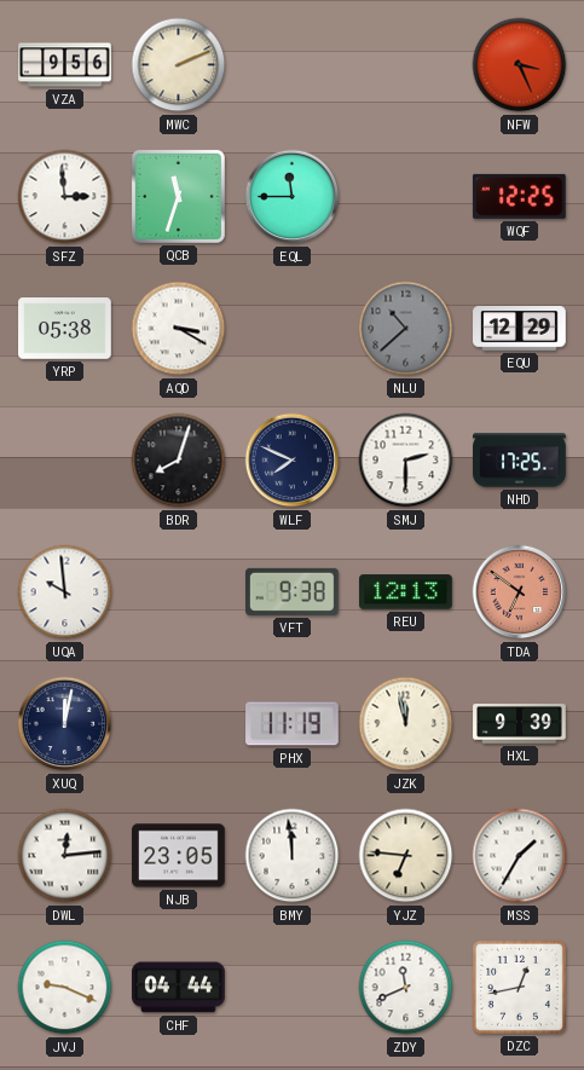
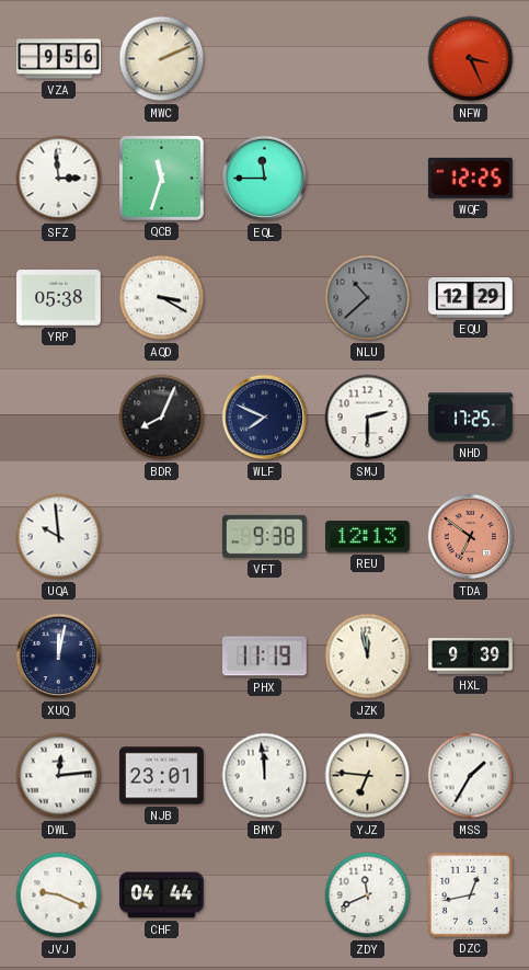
BDR: 8:03 -> 8:04 (162, 418)
NJB: 23:05 -> 23:01 (162, 776)
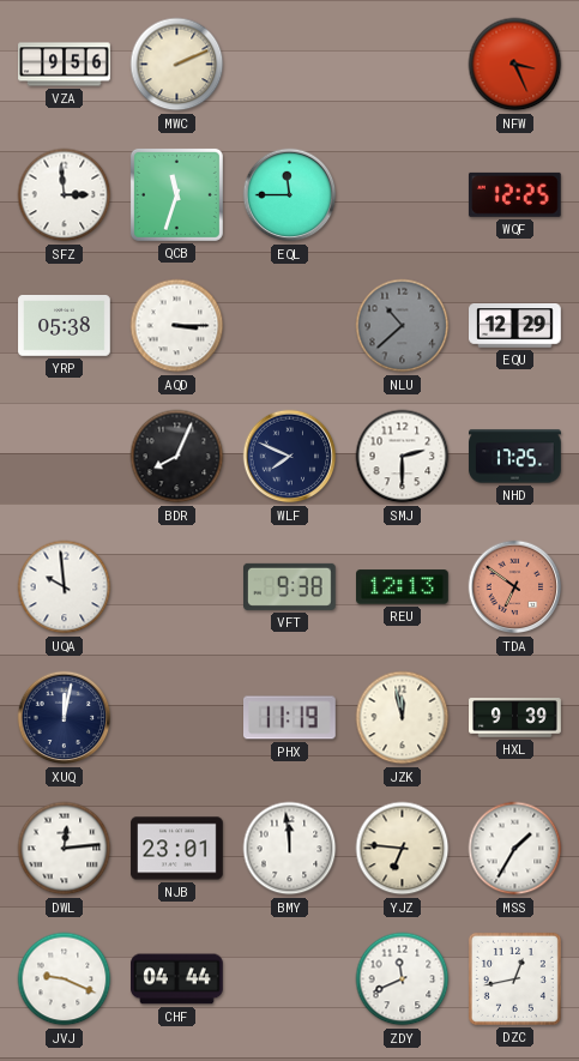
AQD: 3:20 -> 3:15 (177, 326)
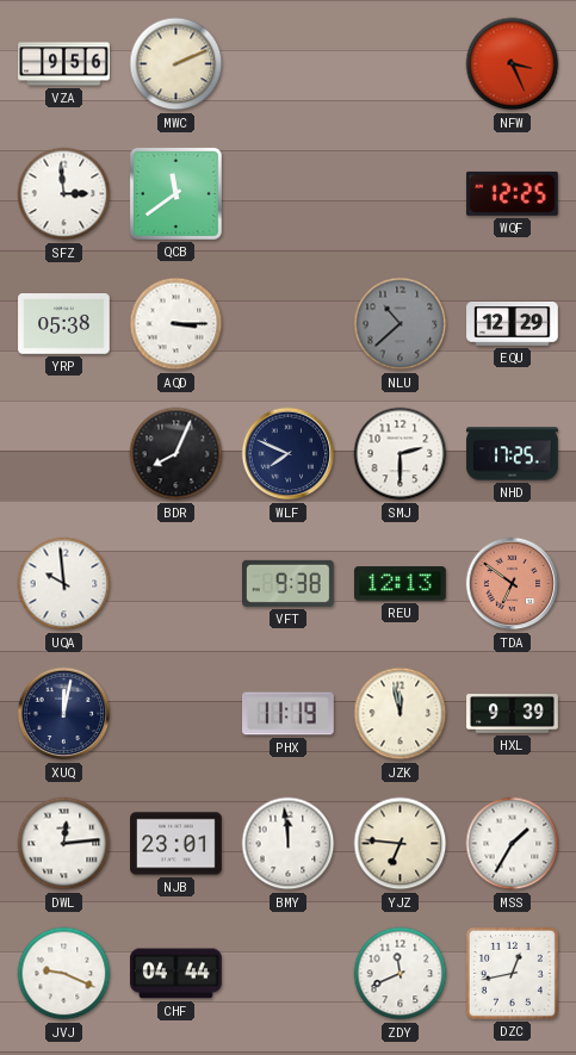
QCB: 11:33 -> 11:39 (175, 193)
EQL: 11:45 -> none (290, 195)
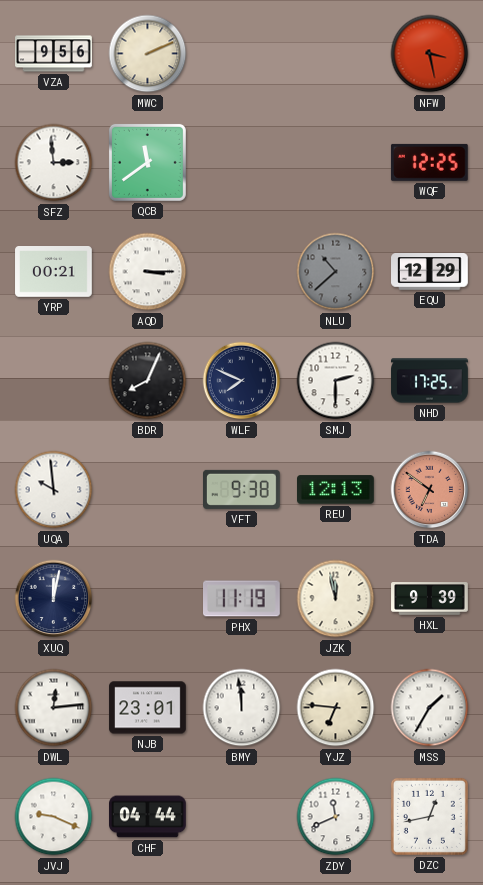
NFW: 3:26 -> 3:28 (430, 54)
YRP: 05:38 -> 00:21 (54, 272)
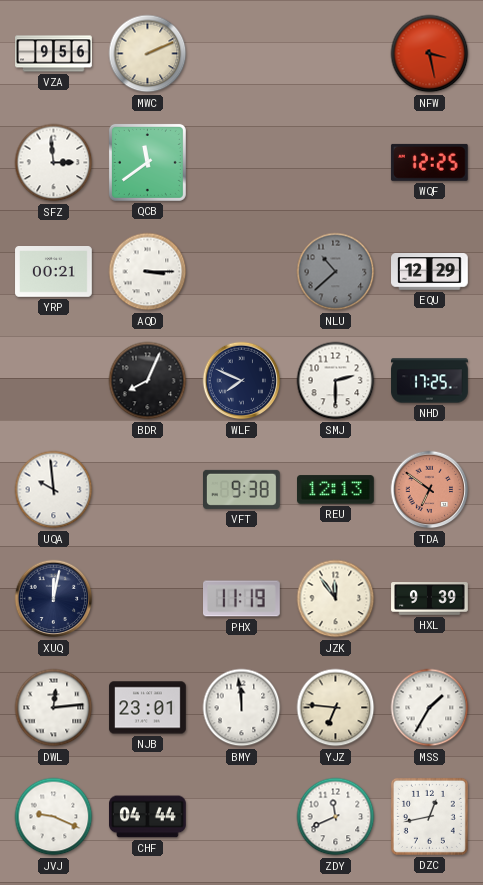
JZK: 11:58 -> 11:54 (336, 599)
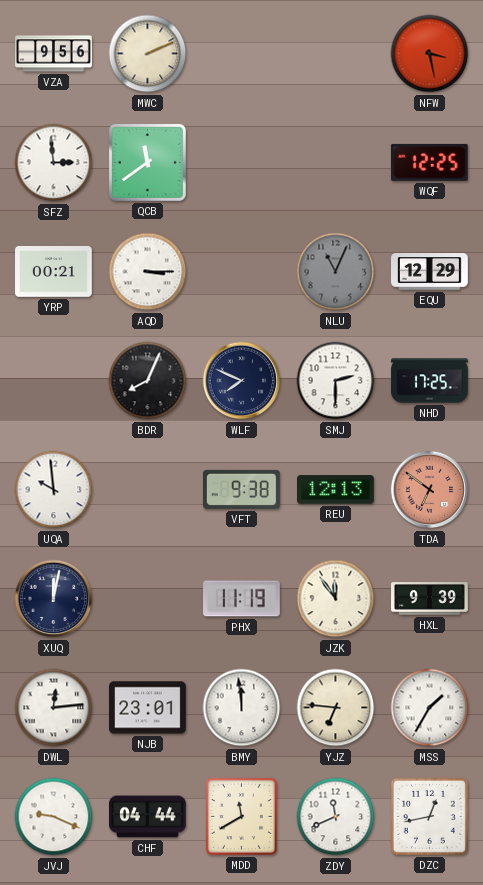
NLU: 10:38 -> 11:04 (336, 272)
MDD: none -> 11:40 (241, 816)
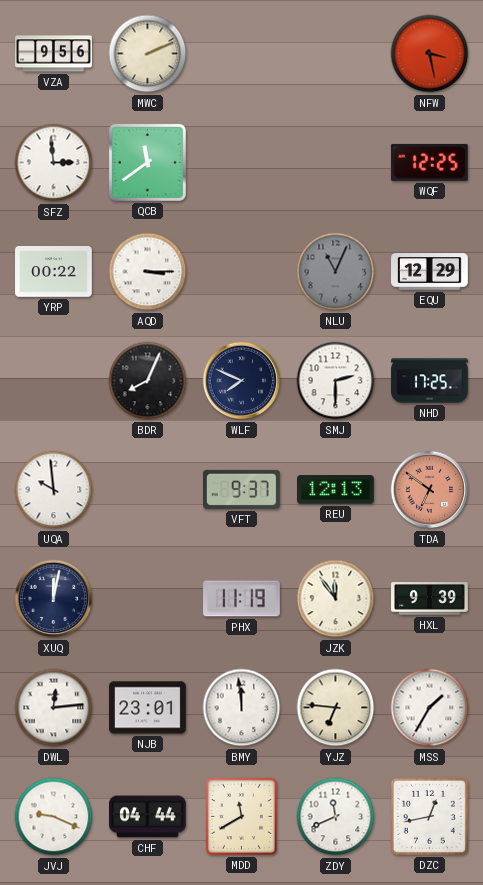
YRP: 00:21 -> 00:22 (54, 272)
VFT: 9:38 -> 9:37 (242, 489)
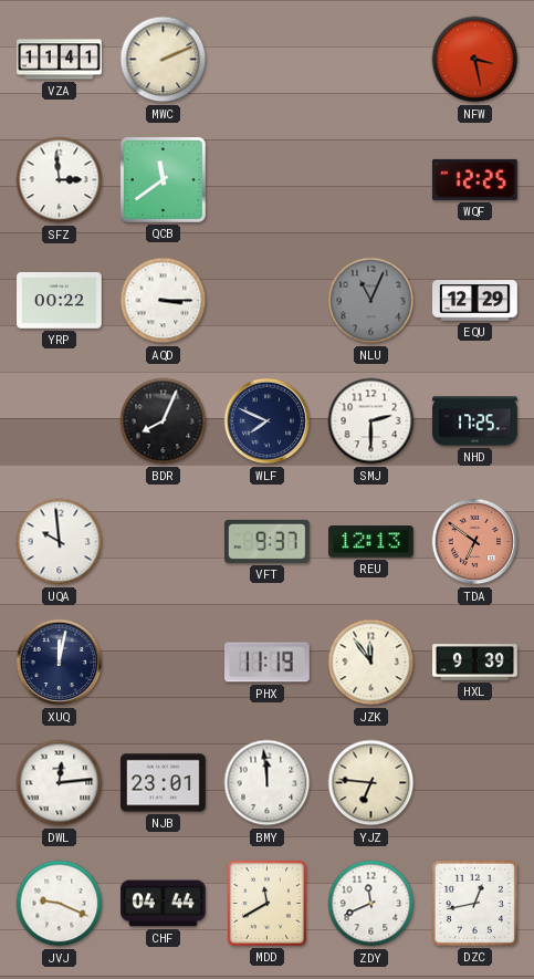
VZA: 9:56 -> 11:41 (60, 60)
MSS: 1:35 -> none (430, 708)
